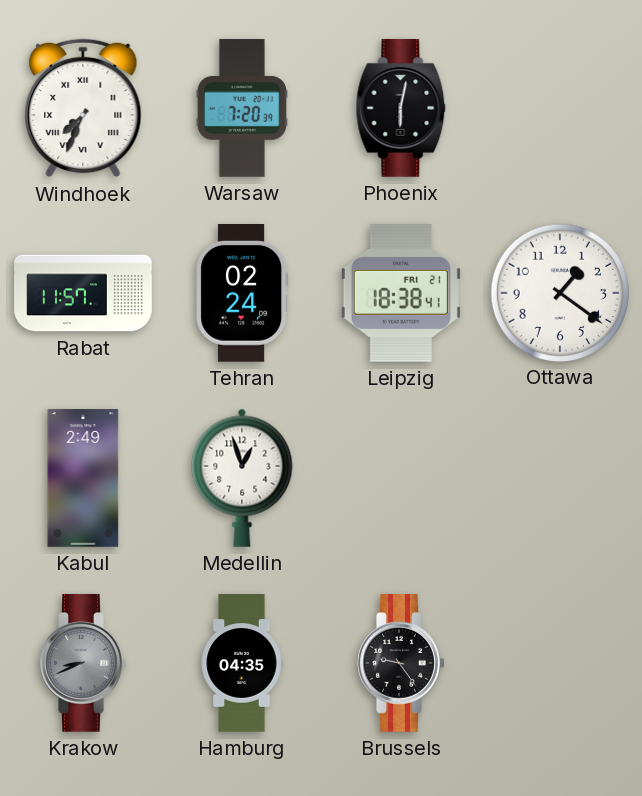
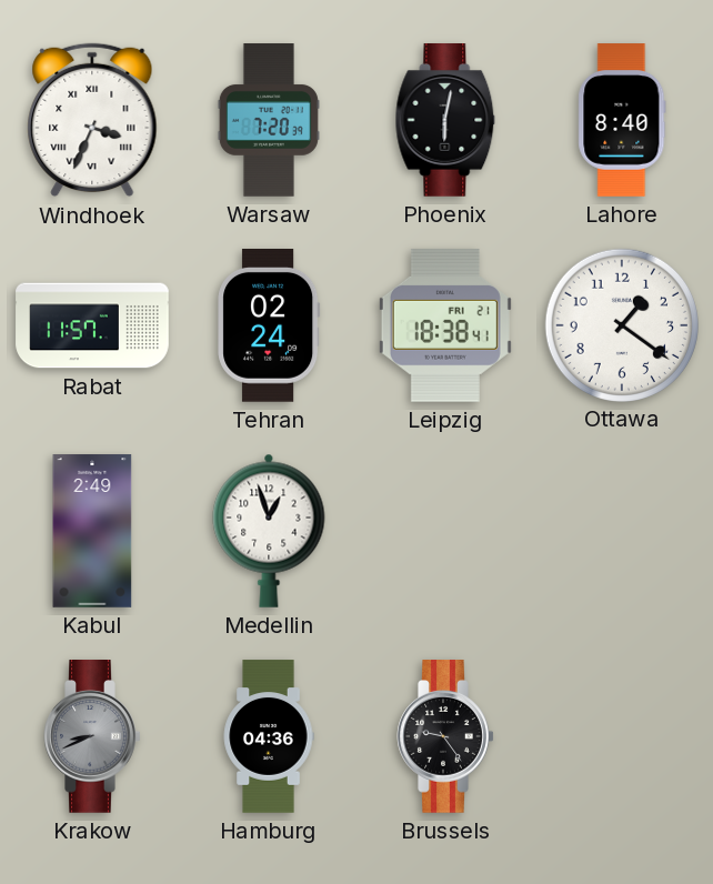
Windhoek: 7:34 -> 3:34 (92, 120)
Lahore: none -> 8:40 (622, 120)
Hamburg: 04:35 -> 04:36 (269, 736)
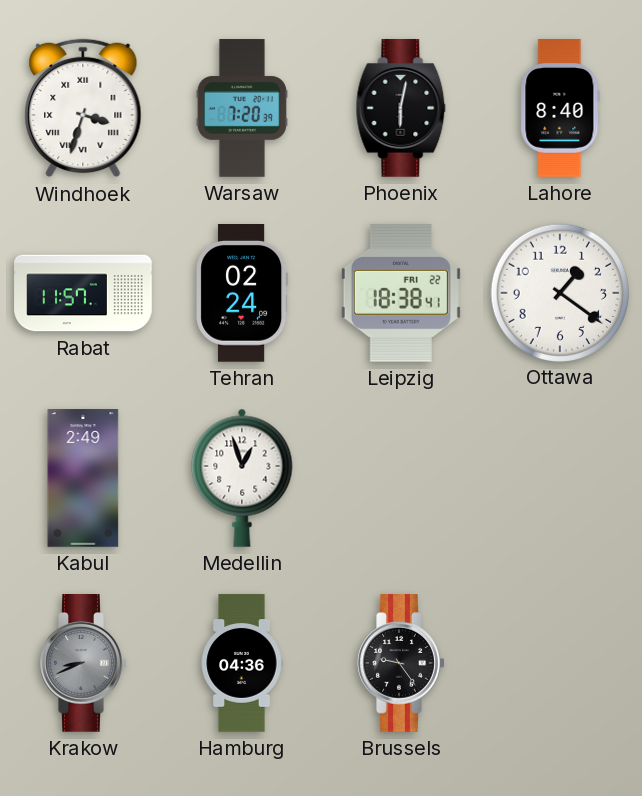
Windhoek: 3:34 -> 3:33 (83, 108)
Leipzig date: FRI 21 -> FRI 22 (401, 293)
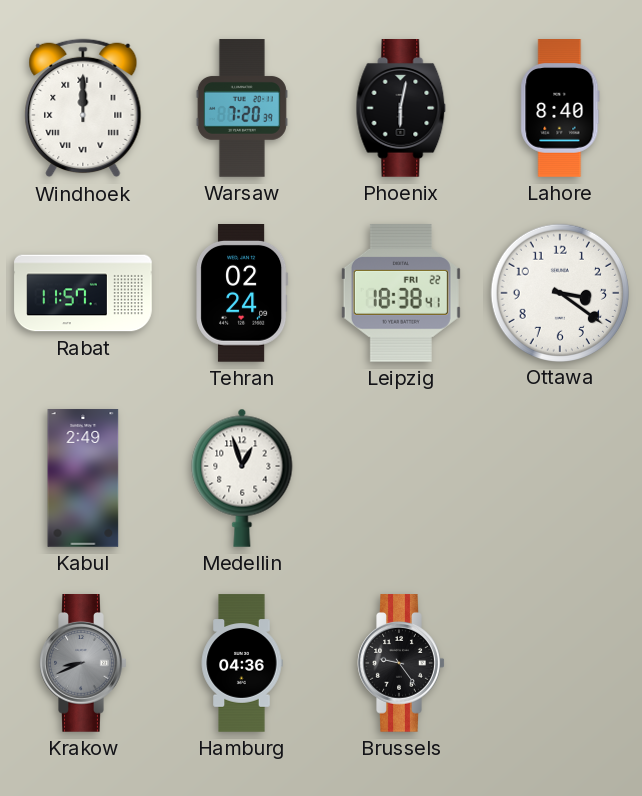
Windhoek: 3:33 -> 12:00 (83, 108)
Ottawa: 1:21 -> 3:21 (559, 292)
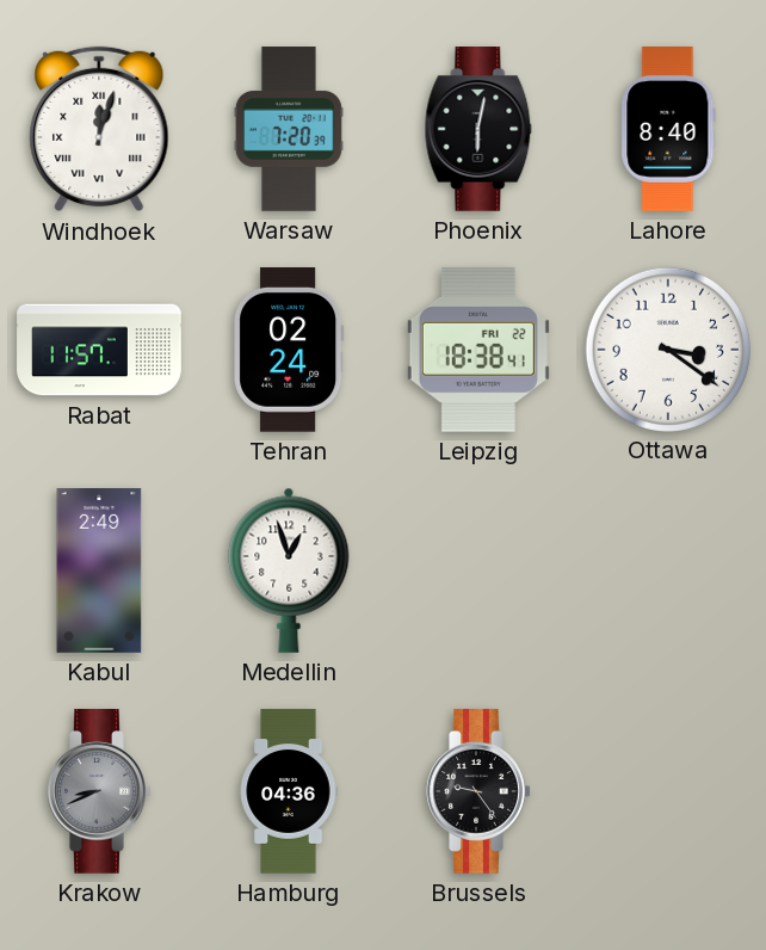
Windhoek: 12:00 -> 12:03 (99, 129)
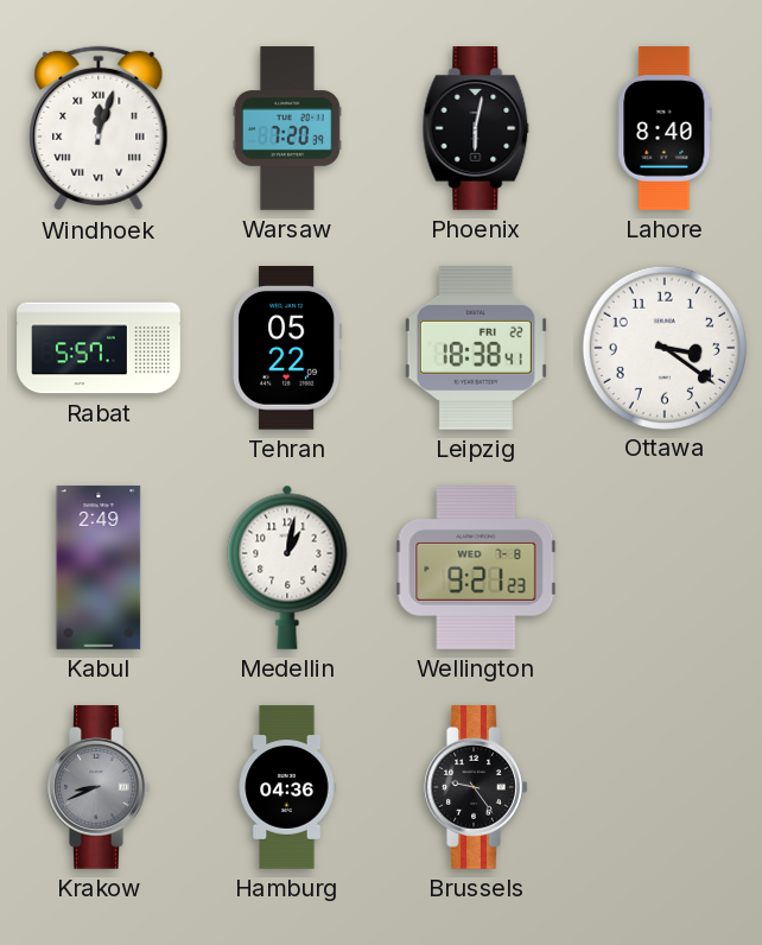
Rabat: 11:57 -> 5:57 (99, 348)
Tehran: 02:24 -> 05:22 (287, 349)
Medellin: 12:57 -> 1:02 (287, 567)
Wellington: none -> 9:21 (476, 569)
